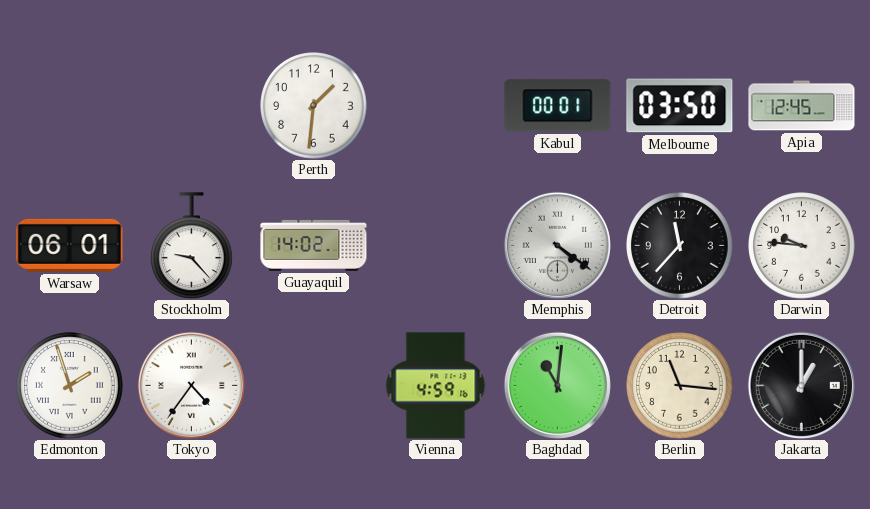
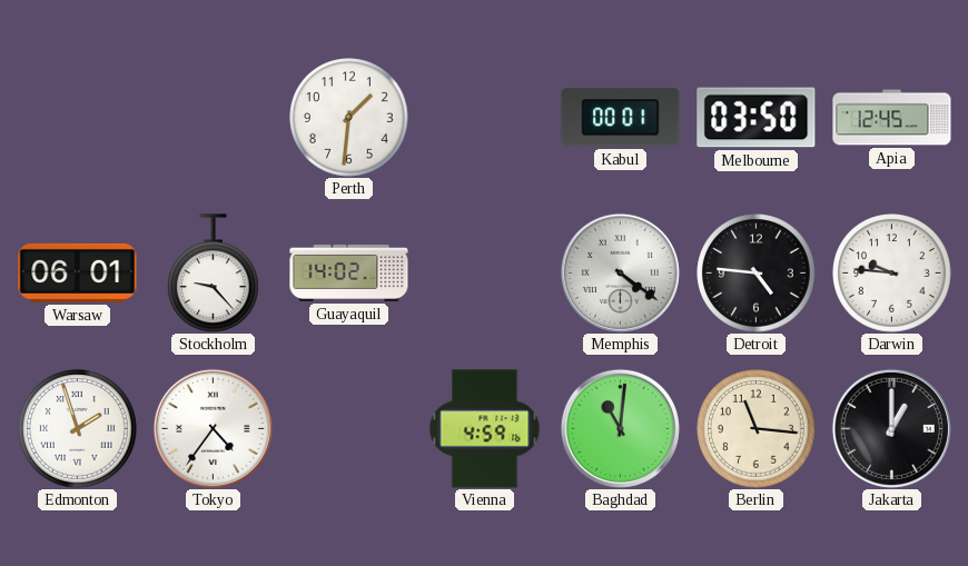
Detroit: 11:37 -> 4:46 (757, 274)
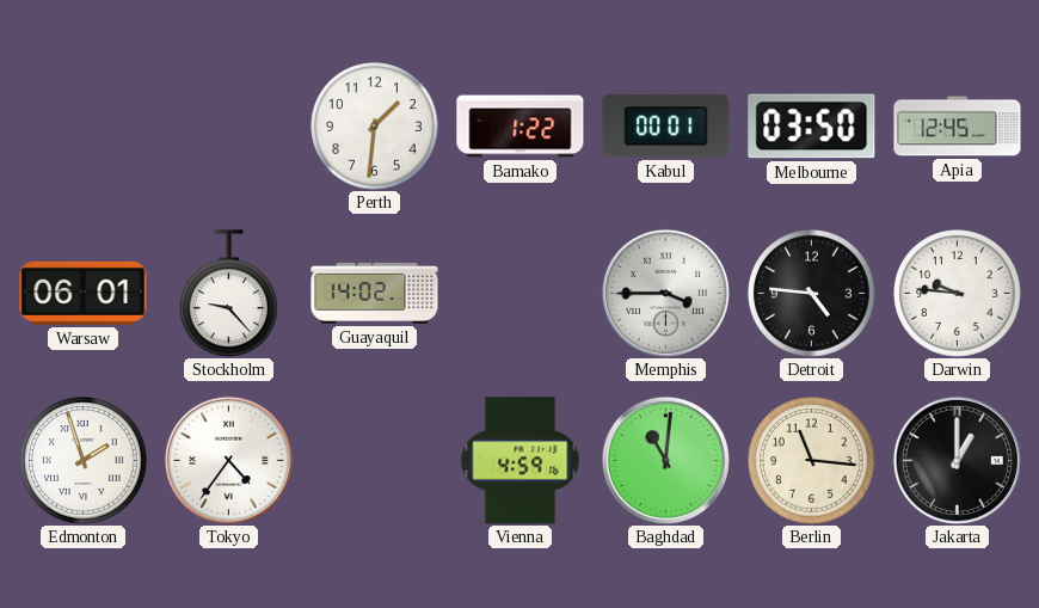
Bamako: none -> 1:22 (521, 127)
Memphis: 4:21 -> 3:45 (665, 293)
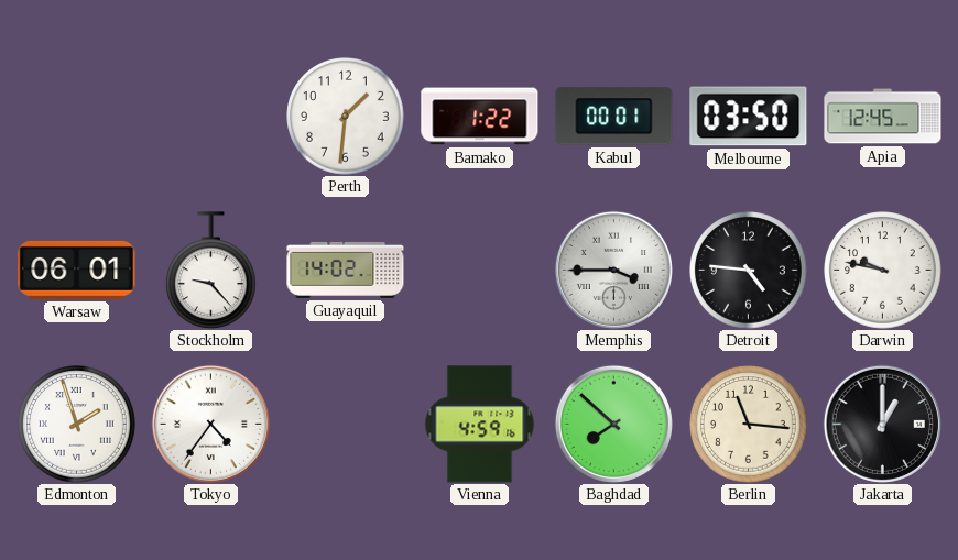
Darwin: 9:46 -> 9:47 (883, 271)
Baghdad: 11:01 -> 7:52 (613, 424)
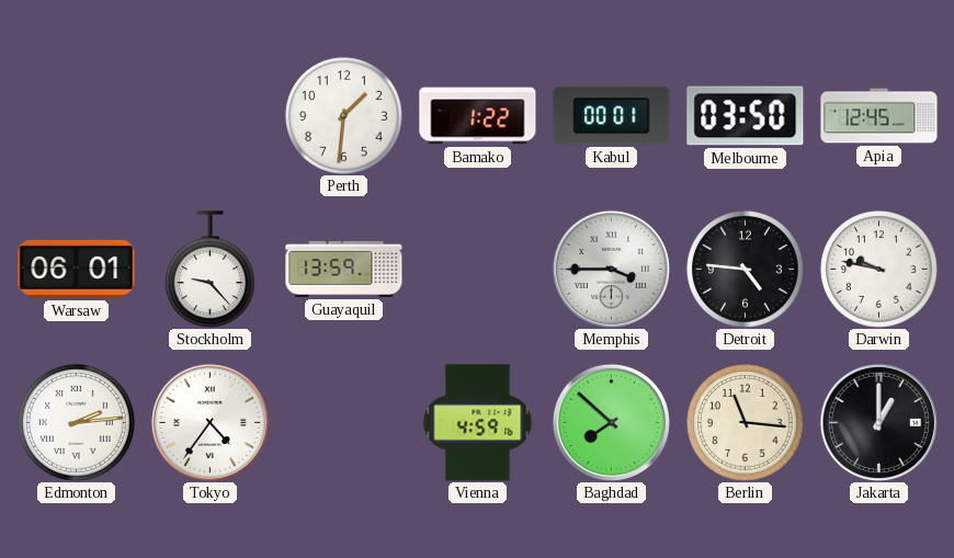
Guayaquil: 14:02 -> 13:59 (344, 269)
Edmonton: 1:57 -> 2:14 (77, 423)
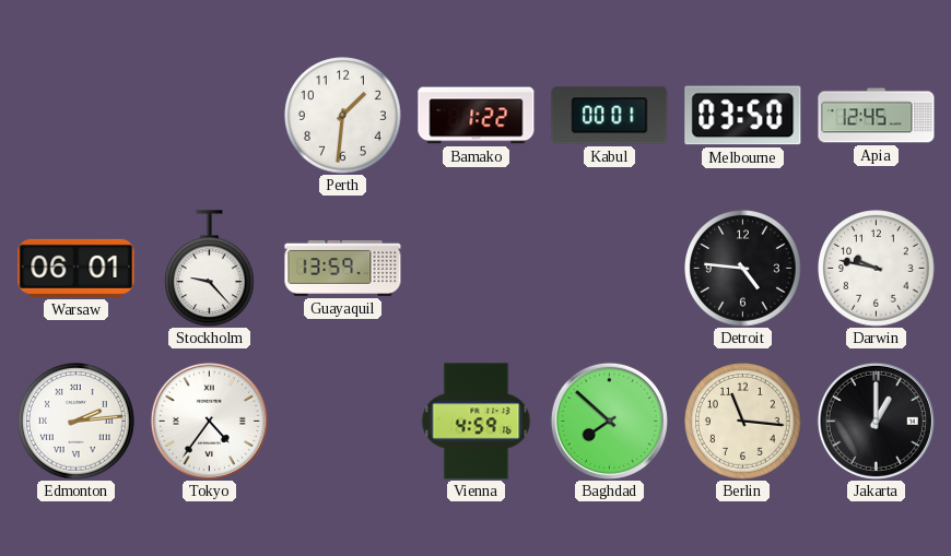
Memphis: 3:45 -> none (611, 269)
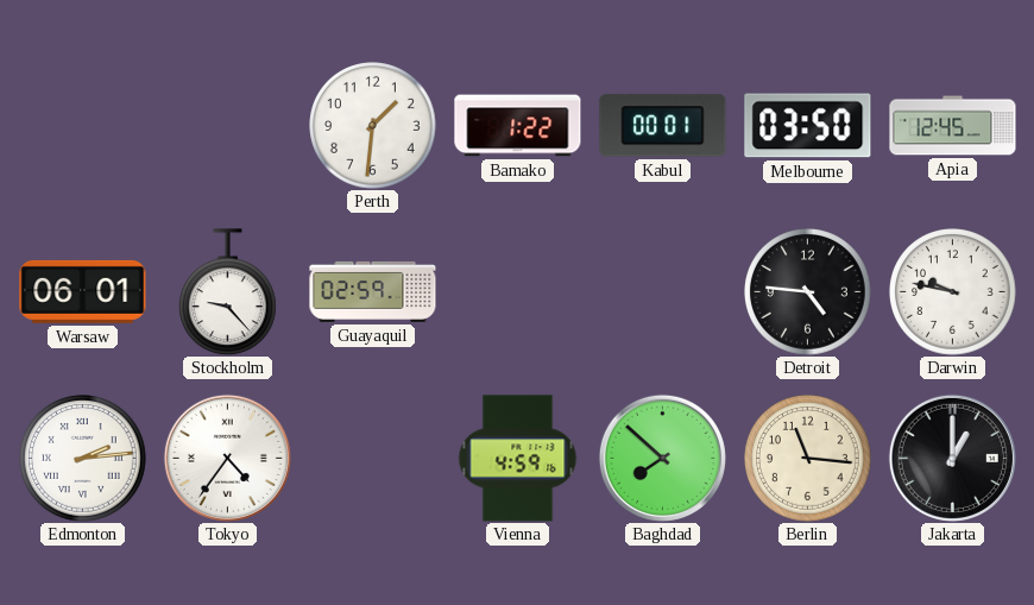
Guayaquil: 13:59 -> 02:59 (373, 291)
